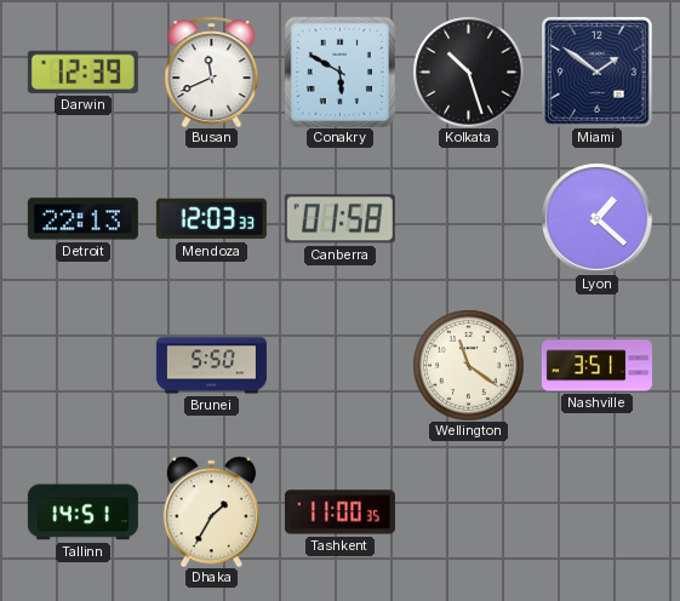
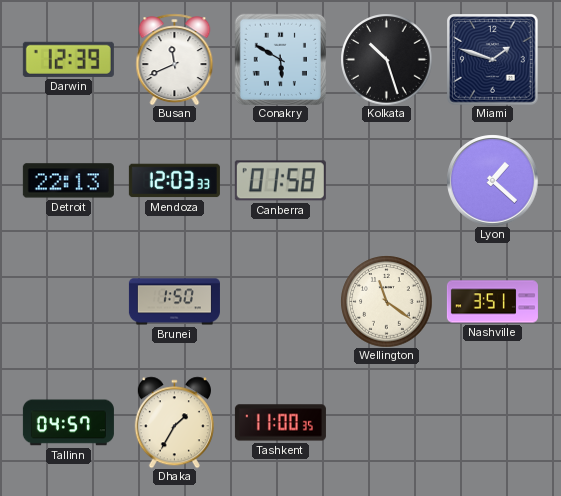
Miami: 1:51 -> 1:48 (492, 59)
Brunei: 5:50 -> 1:50 (174, 302)
Tallinn: 14:51 -> 04:57 (68, 423)
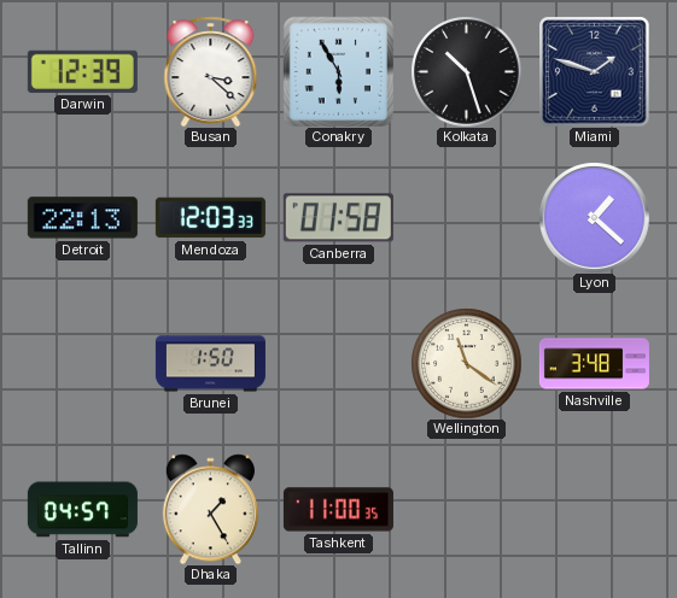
Busan: 11:41 -> 3:22 (211, 71)
Conakry: 5:50 -> 5:55 (338, 71)
Nashville: 3:51 -> 3:48 (594, 364)
Dhaka: 1:35 -> 1:25 (210, 509)
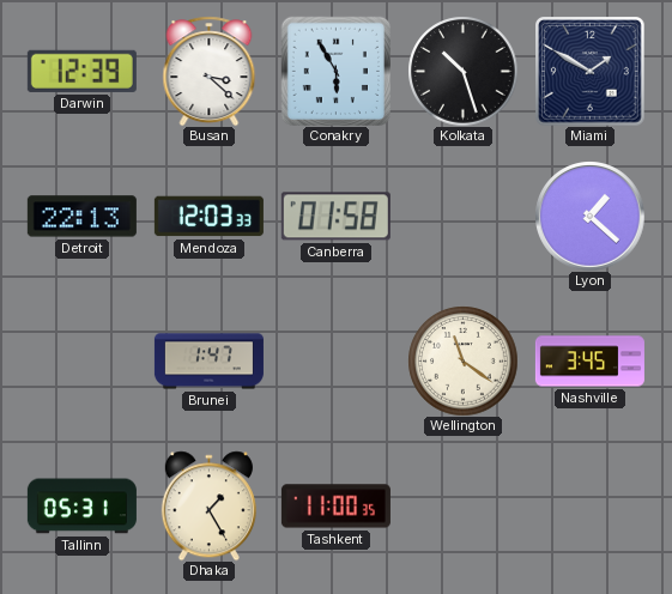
Miami: 1:48 -> 1:50 (589, 71)
Brunei: 1:50 -> 1:47 (208, 362)
Nashville: 3:48 -> 3:45 (589, 362)
Tallinn: 04:57 -> 05:31 (81, 507)
